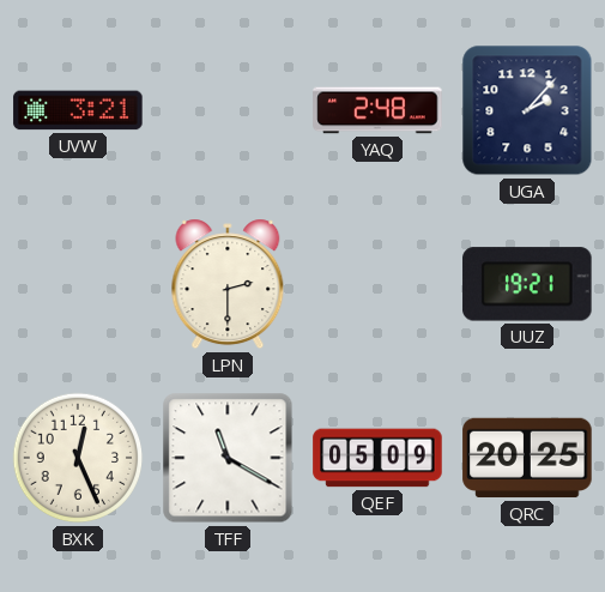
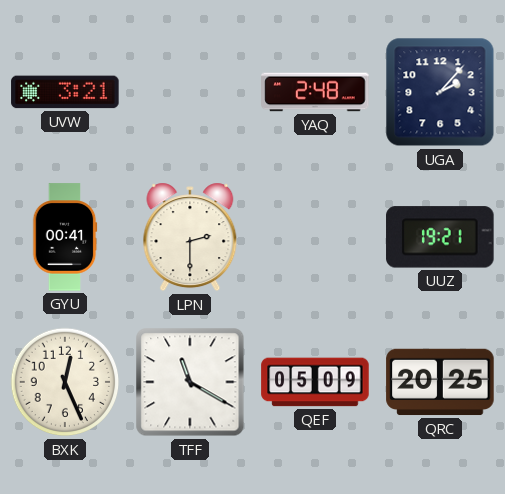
GYU: none -> 00:41 (65, 237)
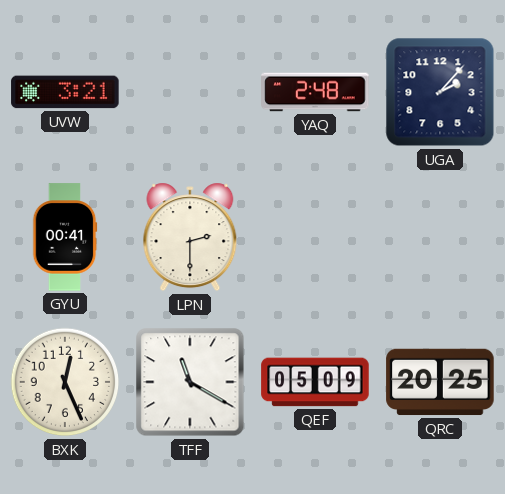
UUZ: 19:21 -> none (440, 237)
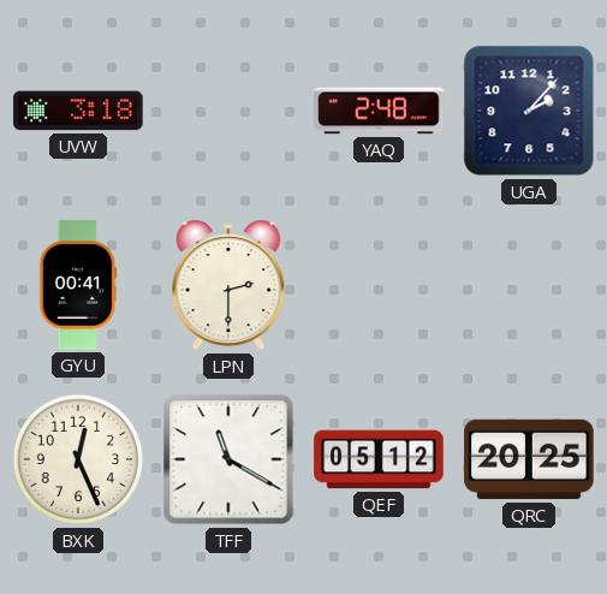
UVW: 3:21 -> 3:18 (78, 111)
QEF: 05:09 -> 05:12 (379, 459)
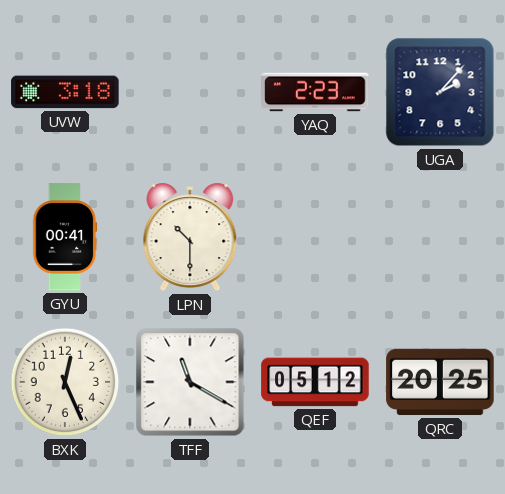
YAQ: 2:48 -> 2:23 (315, 92)
LPN: 2:30 -> 10:30 (190, 237)
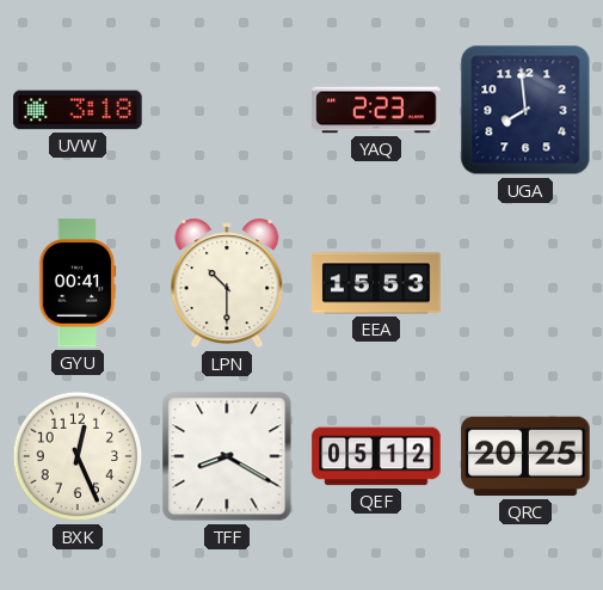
UGA: 2:07 -> 7:59 (525, 110)
EEA: none -> 15:53 (376, 283)
TFF: 11:20 -> 8:20 (227, 456)
